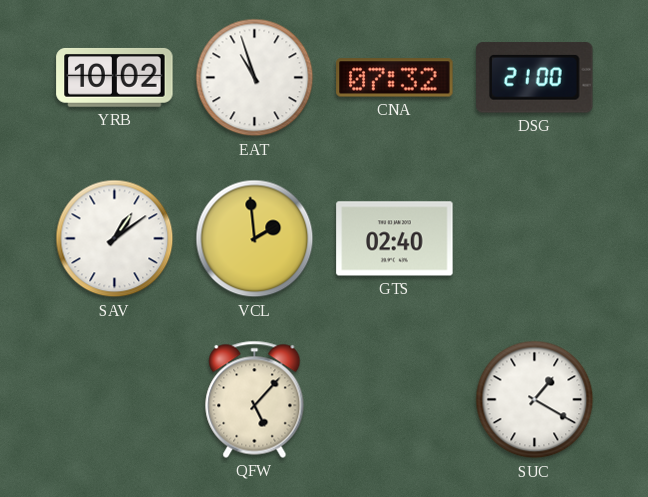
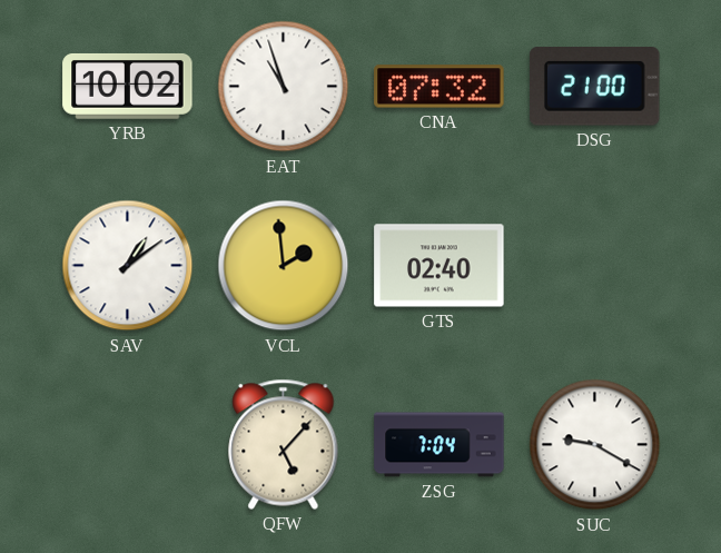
ZSG: none -> 7:04 (439, 445)
SUC: 1:20 -> 9:20 (595, 445)
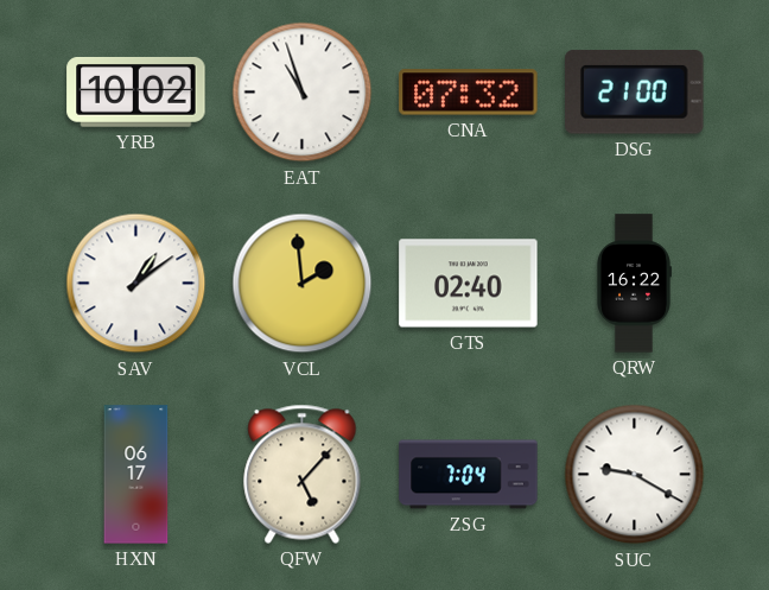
QRW: none -> 16:22 (635, 284)
HXN: none -> 06:17 (136, 475)
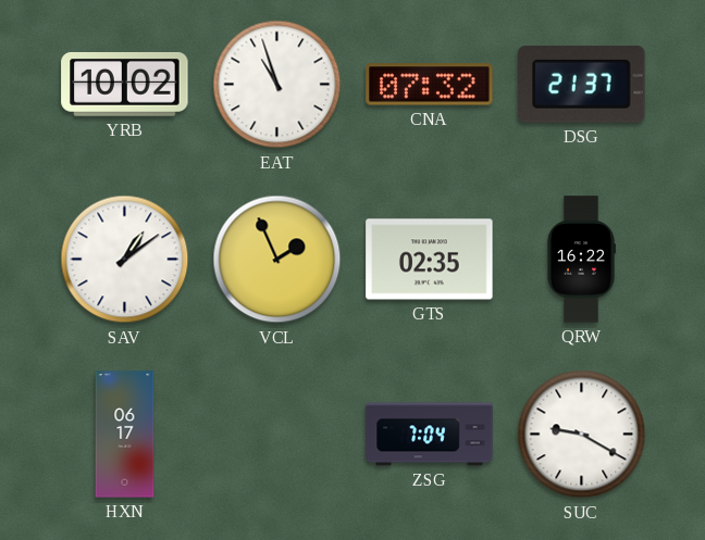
DSG: 21:00 -> 21:37 (582, 85)
VCL: 1:59 -> 1:56 (277, 260)
GTS: 02:40 -> 02:35 (430, 260)
QFW: 5:07 -> none (303, 474)
